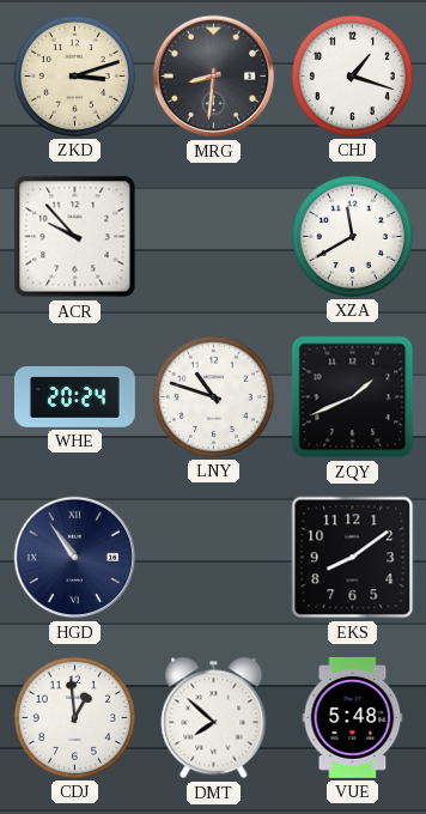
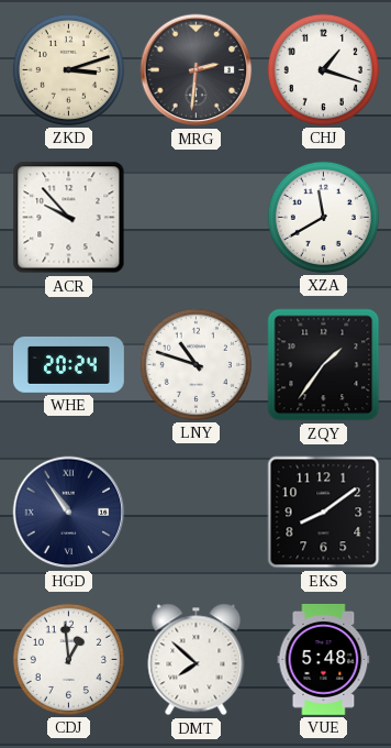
MRG: 8:31 -> 2:31 (197, 70)
ZQY: 1:41 -> 1:36 (324, 365)
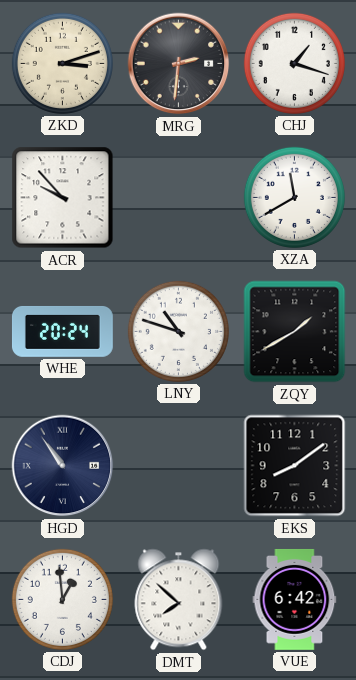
ZQY: 1:36 -> 1:40 (295, 332)
VUE: 5:48 -> 6:42 (295, 599)
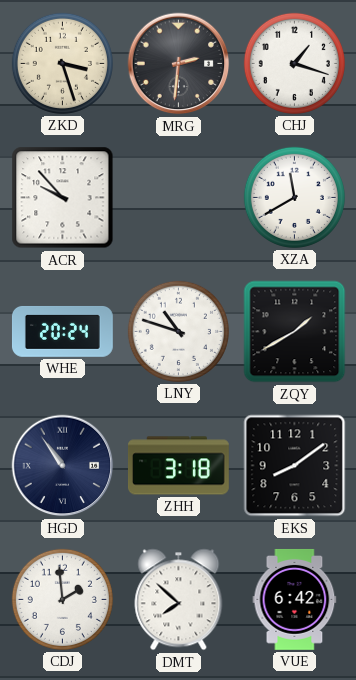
ZKD: 3:12 -> 3:27 (62, 63)
ZHH: none -> 3:18 (178, 466)
CDJ: 12:59 -> 1:59 (62, 599)
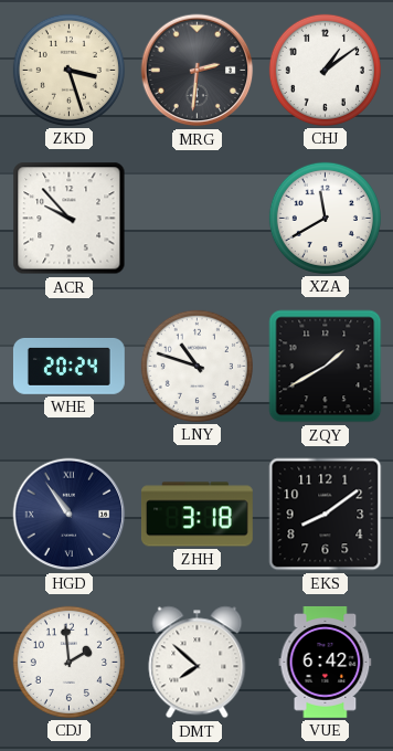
CHJ: 1:18 -> 1:09 (325, 70)
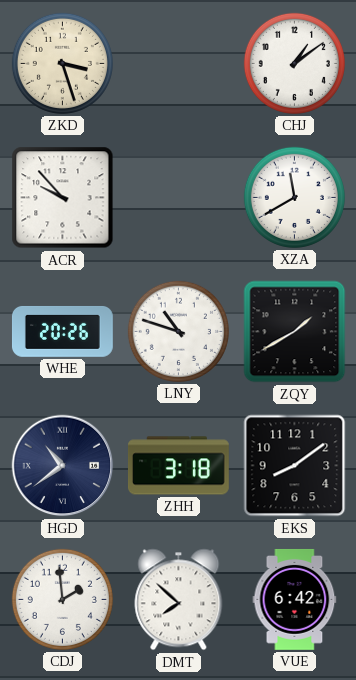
MRG: 2:31 -> none (198, 71)
WHE: 20:24 -> 20:26 (62, 331)
HGD: 10:54 -> 10:39 (63, 466)
